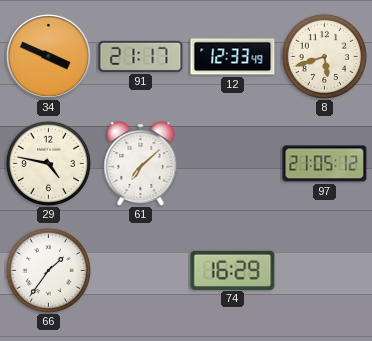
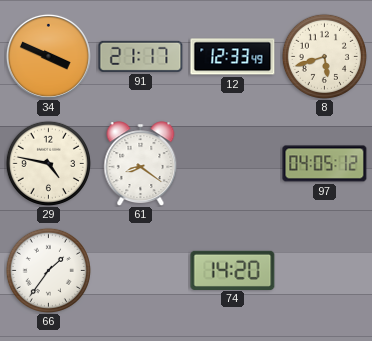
61: 7:08 -> 8:21 (141, 164)
97: 21:05 -> 04:05 (325, 164)
74: 16:29 -> 14:20 (233, 270)
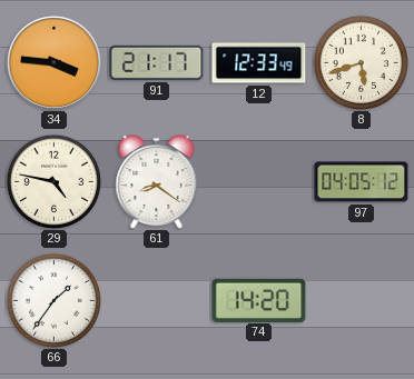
34: 3:49 -> 3:46 (53, 62)
